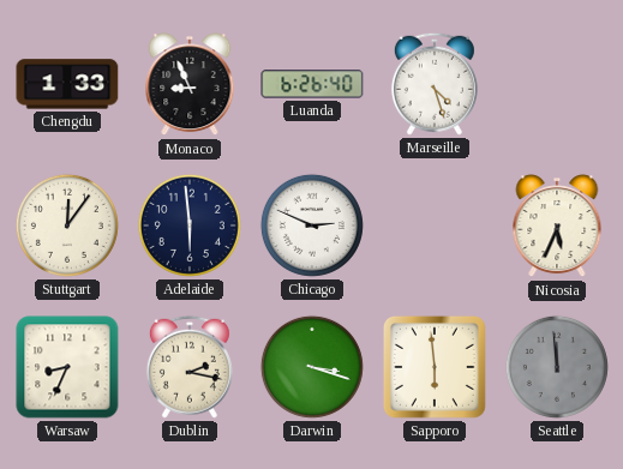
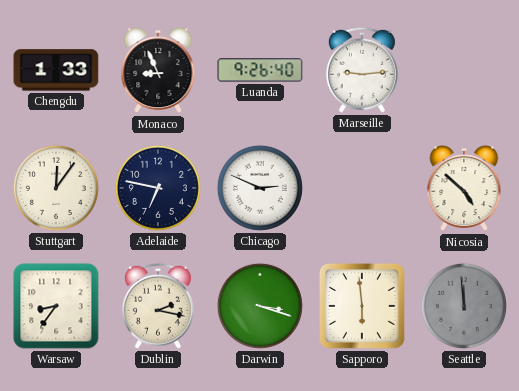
Luanda: 6:26 -> 9:26 (260, 70)
Marseille: 4:27 -> 9:14 (362, 70)
Adelaide: 5:59 -> 6:47 (158, 188)
Nicosia: 5:34 -> 4:52 (464, 189)
Warsaw: 8:34 -> 8:36 (56, 306)
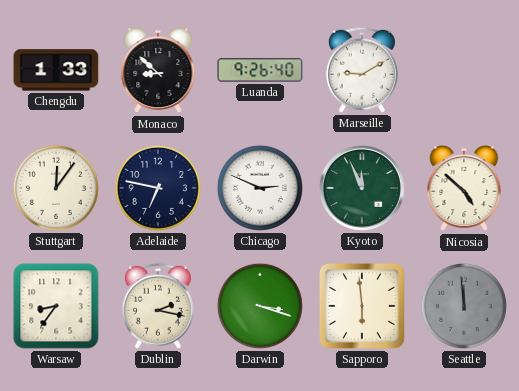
Monaco: 8:56 -> 8:52 (158, 71)
Marseille: 9:14 -> 9:10 (362, 70)
Kyoto: none -> 11:56 (362, 188)
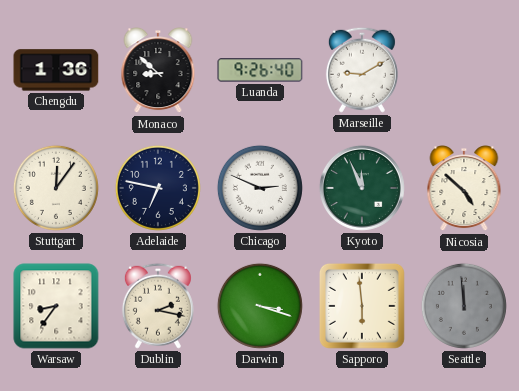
Chengdu: 1:33 -> 1:36 (56, 70)
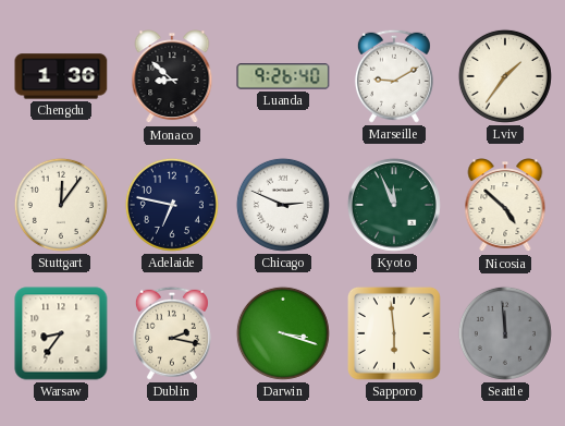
Lviv: none -> 1:36 (505, 76)
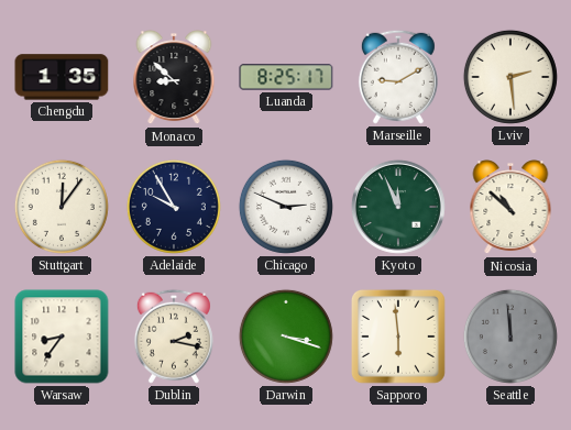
Chengdu: 1:36 -> 1:35 (62, 77)
Luanda: 9:26 -> 8:25 (286, 77)
Lviv: 1:36 -> 2:29 (510, 77)
Adelaide: 6:47 -> 9:55 (174, 207)
Nicosia: 4:52 -> 10:52 (510, 208)
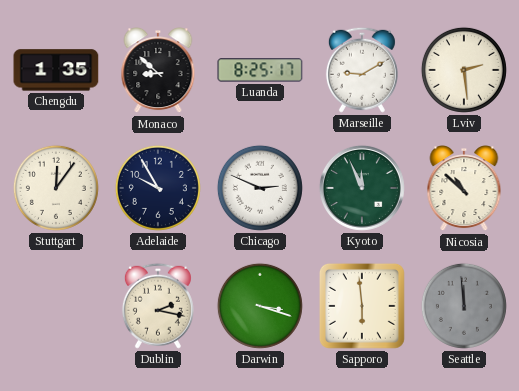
Warsaw: 8:36 -> none (62, 337)
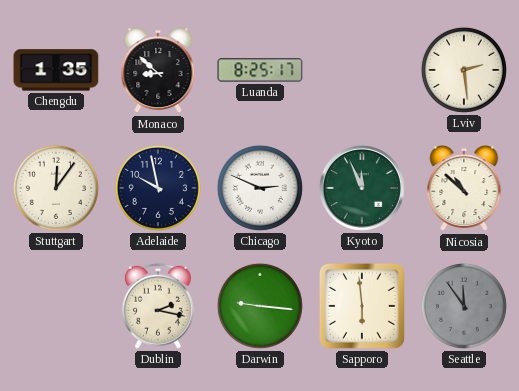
Marseille: 9:10 -> none (362, 70)
Adelaide: 9:55 -> 9:58 (158, 188)
Darwin: 3:18 -> 9:16 (260, 306)
Seattle: 11:59 -> 11:54 (464, 306)
